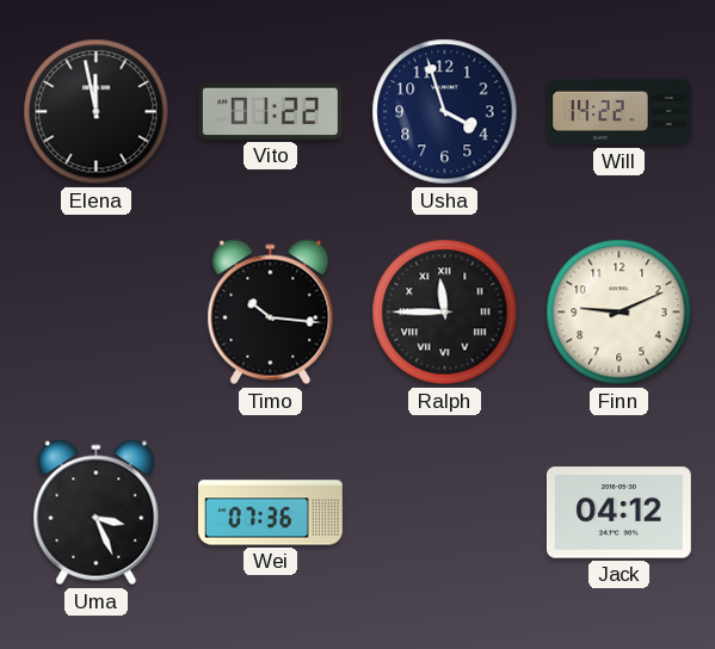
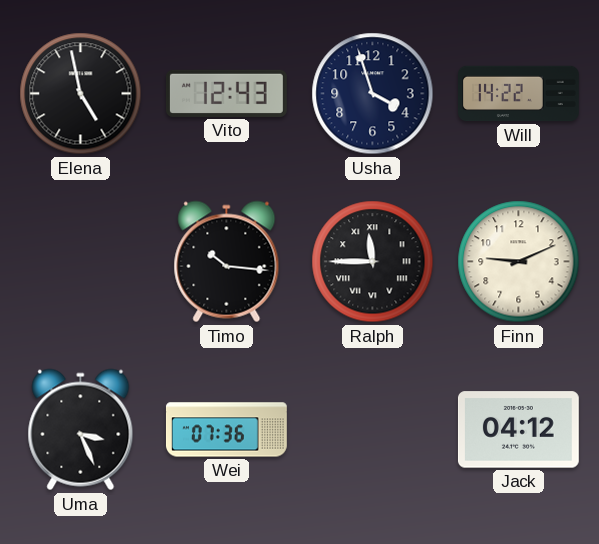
Elena: 11:58 -> 4:58 (81, 94)
Vito: 01:22 -> 12:43 (226, 93)
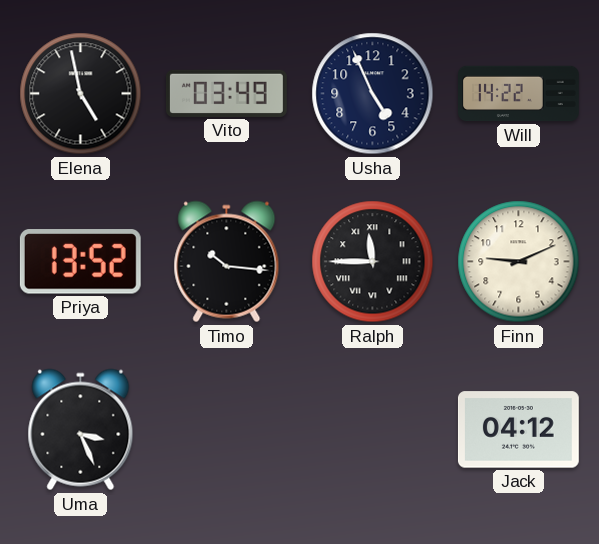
Vito: 12:43 -> 03:49 (226, 93)
Usha: 3:57 -> 4:56 (373, 94)
Priya: none -> 13:52 (80, 262)
Wei: 07:36 -> none (226, 430)
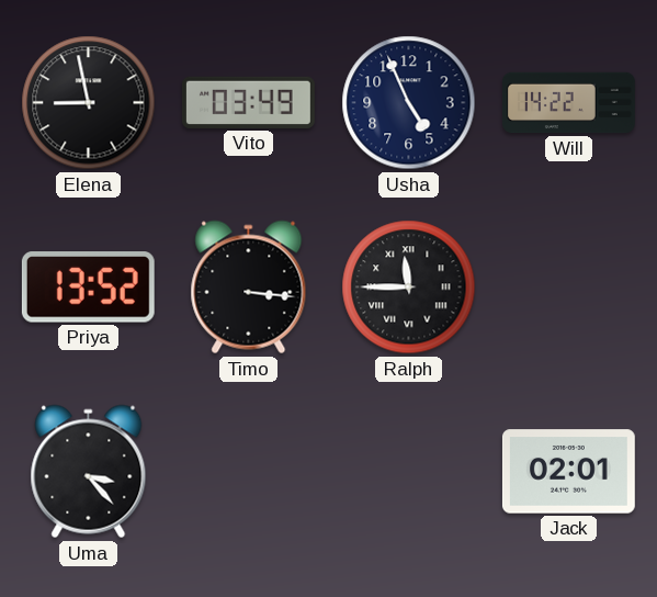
Elena: 4:58 -> 8:58 (89, 103)
Timo: 10:16 -> 3:16 (249, 288)
Finn: 9:11 -> none (519, 262)
Uma: 3:26 -> 3:23 (89, 472)
Jack: 04:12 -> 02:01 (568, 472)
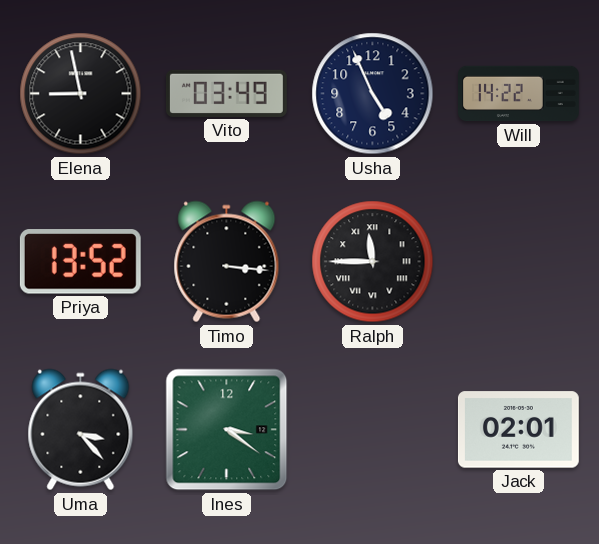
Ines: none -> 3:21 (227, 430)
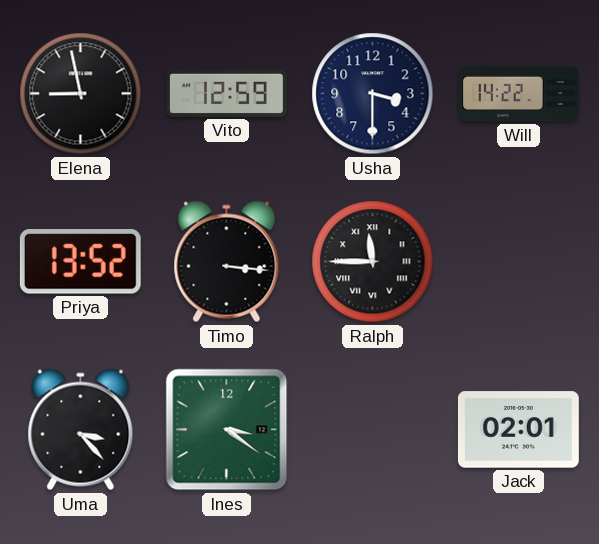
Vito: 03:49 -> 12:59 (226, 93)
Usha: 4:56 -> 3:30 (373, 94)
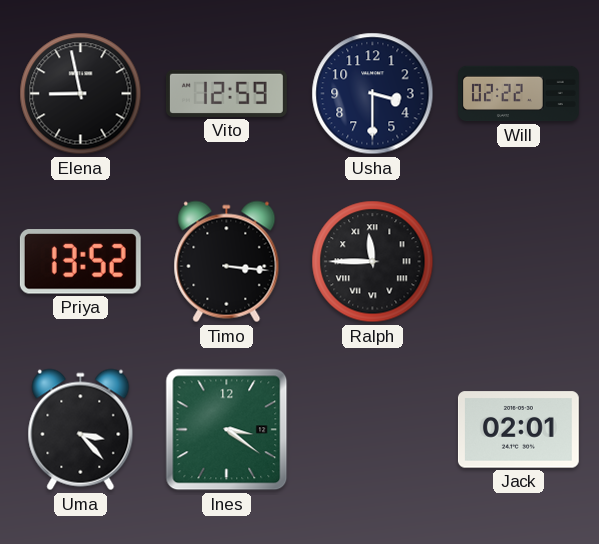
Will: 14:22 -> 02:22 (519, 94)
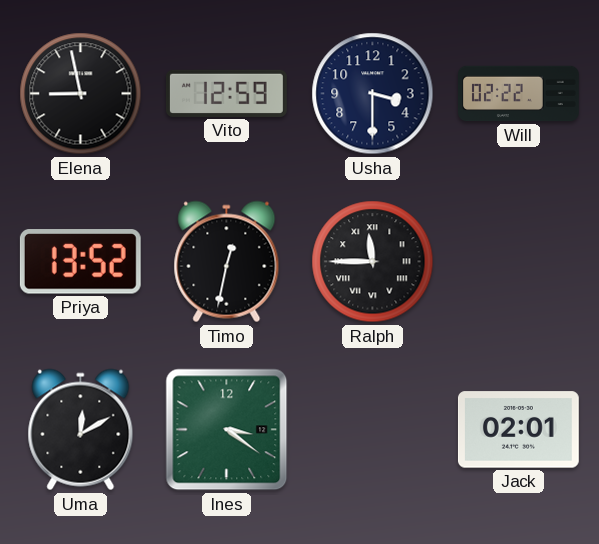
Timo: 3:16 -> 12:32 (227, 262)
Uma: 3:23 -> 12:10 (81, 430)
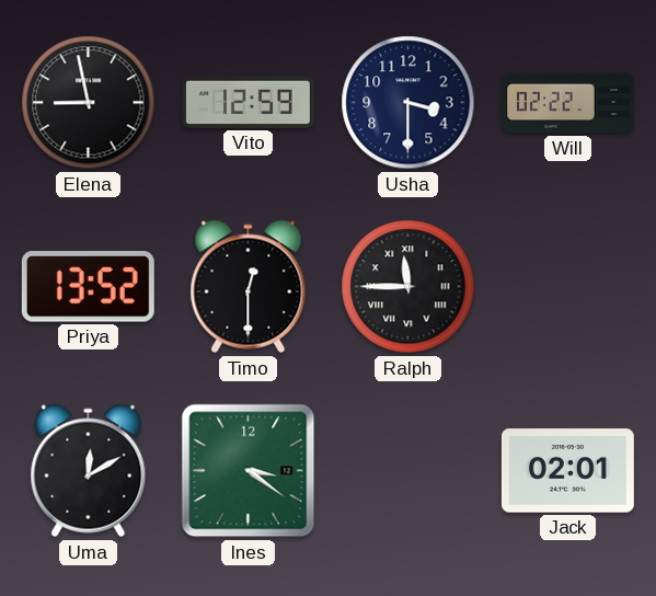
Timo: 12:32 -> 12:30 (249, 287)
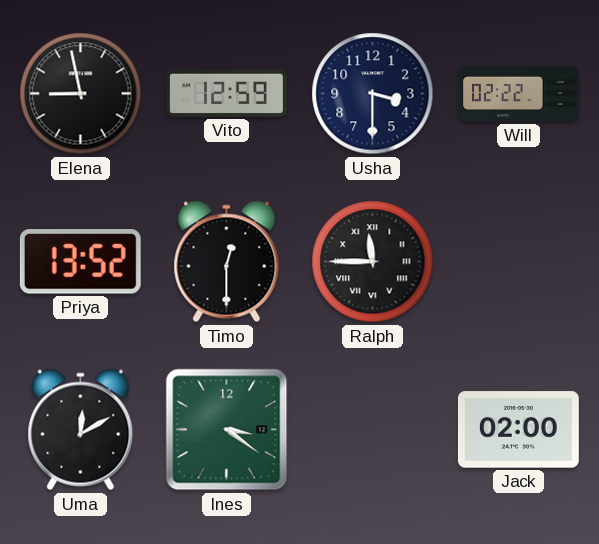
Jack: 02:01 -> 02:00 (518, 430)
